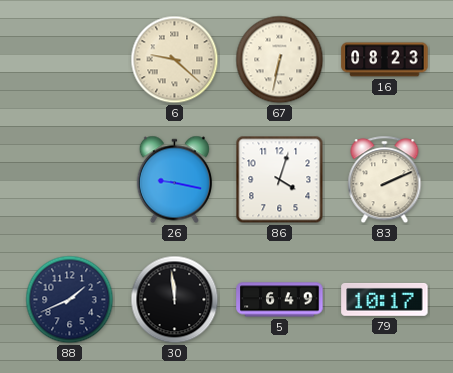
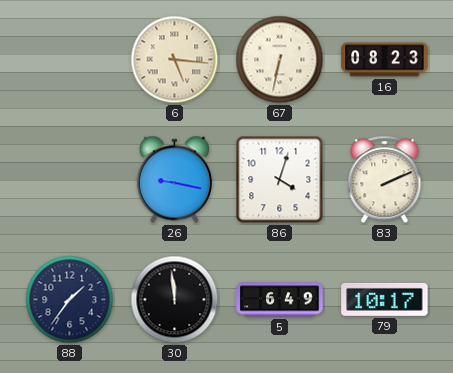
6: 9:22 -> 5:16 (175, 60)
88: 1:41 -> 1:36 (70, 300)
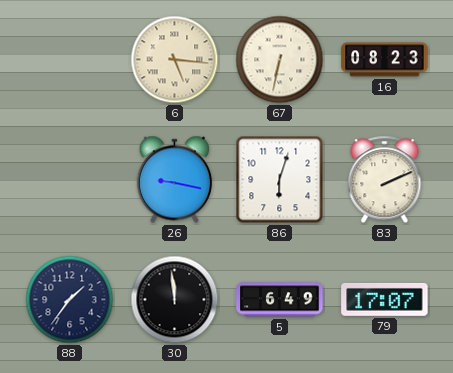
86: 4:03 -> 6:03 (280, 180)
79: 10:17 -> 17:07 (385, 299)
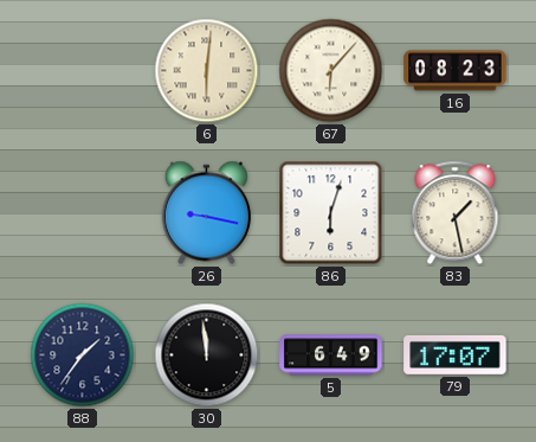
6: 5:16 -> 6:01 (207, 71)
67: 6:32 -> 6:07 (331, 71)
83: 2:11 -> 1:28 (456, 213)
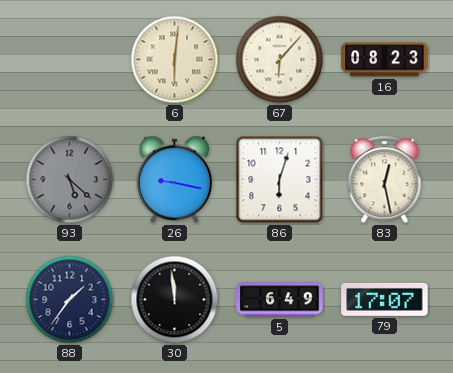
93: none -> 5:22 (70, 180)
83: 1:28 -> 12:28 (385, 180)
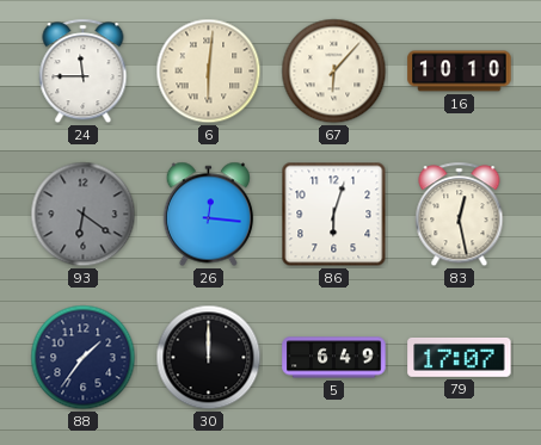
24: none -> 11:45 (84, 72)
16: 08:23 -> 10:10 (460, 72)
93: 5:22 -> 6:21 (84, 215)
26: 9:17 -> 12:16 (208, 215)
30: 11:59 -> 12:00 (209, 358)
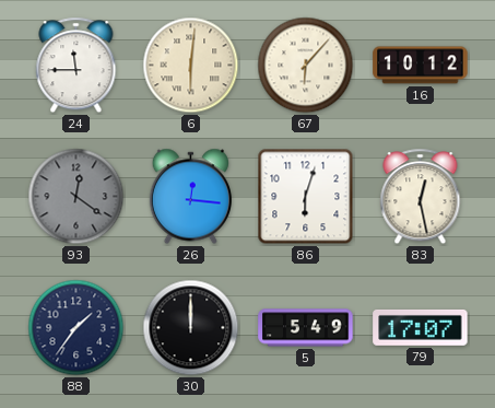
16: 10:10 -> 10:12 (421, 66)
93: 6:21 -> 12:21 (76, 197)
5: 6:49 -> 5:49 (306, 328)
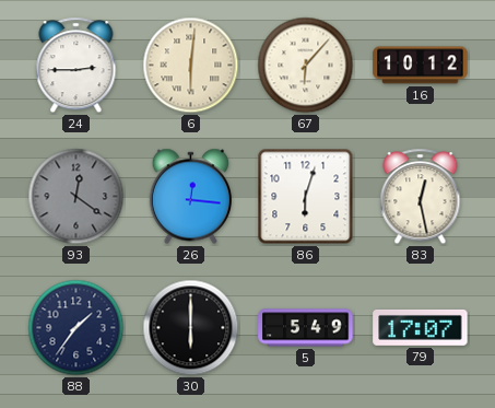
24: 11:45 -> 2:45 (76, 66)
30: 12:00 -> 6:00 (191, 328)
